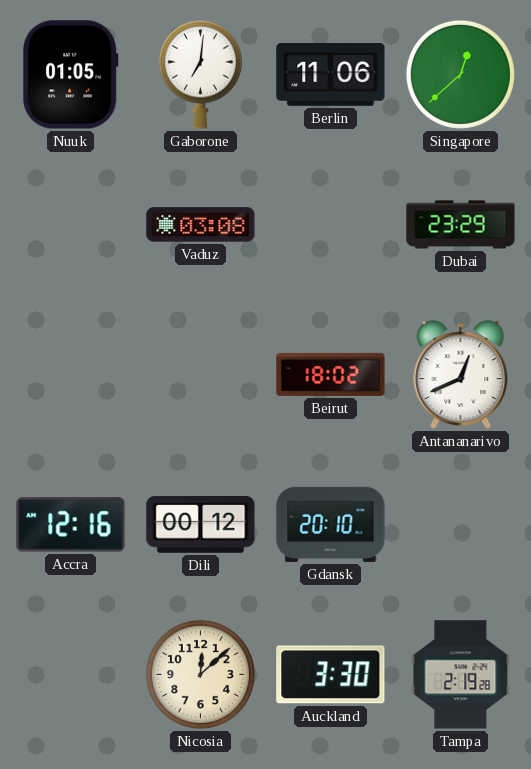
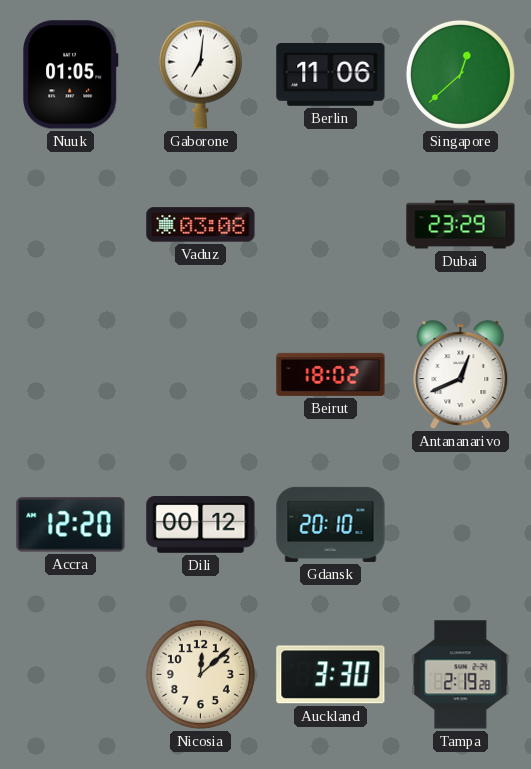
Accra: 12:16 -> 12:20 (71, 525)
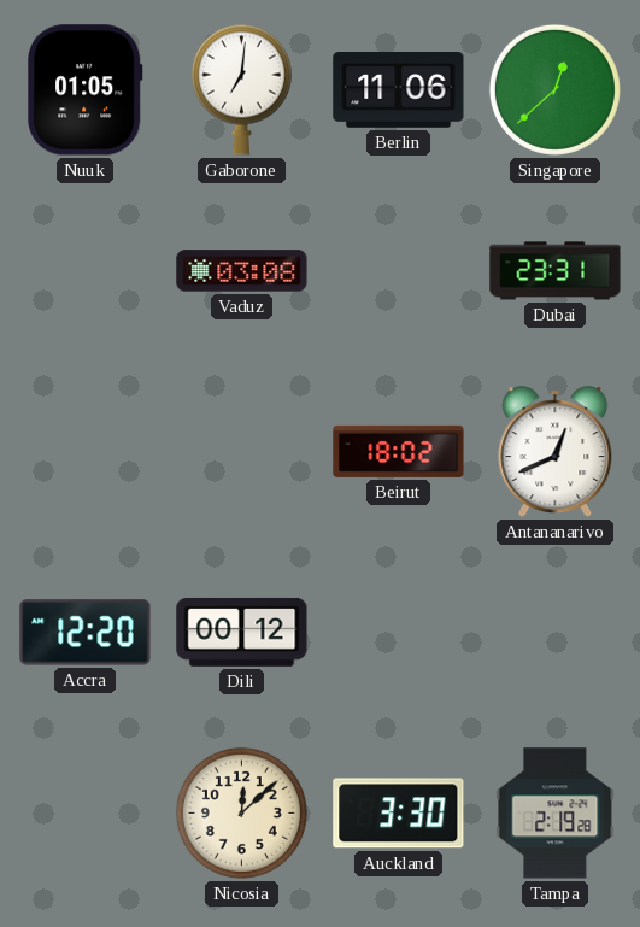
Dubai: 23:29 -> 23:31 (556, 271)
Gdansk: 20:10 -> none (331, 524)
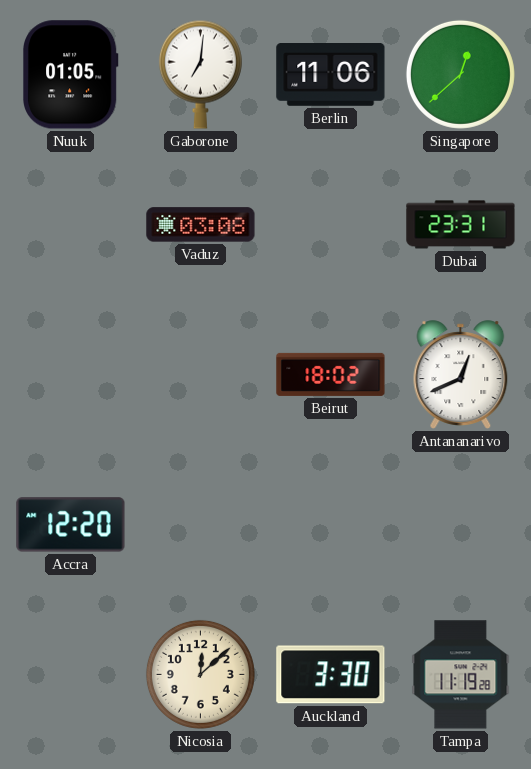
Dili: 00:12 -> none (242, 632)
Tampa: 2:19 -> 11:19 (461, 675)
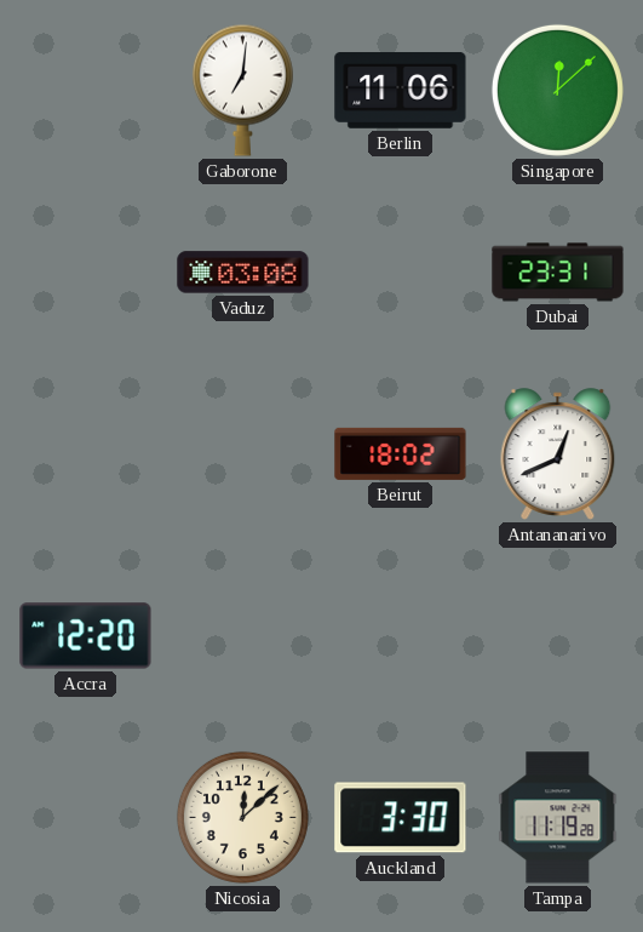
Nuuk: 01:05 -> none (71, 75)
Singapore: 12:38 -> 12:08 (557, 90)
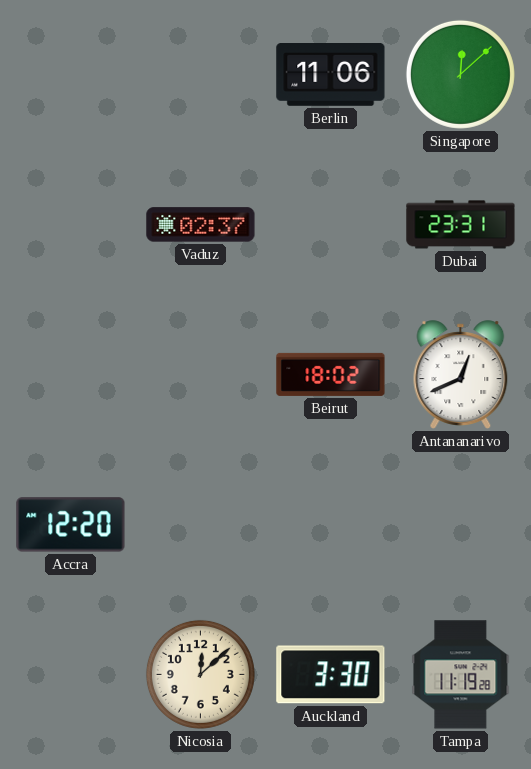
Gaborone: 7:01 -> none (242, 90)
Vaduz: 03:08 -> 02:37 (201, 225)
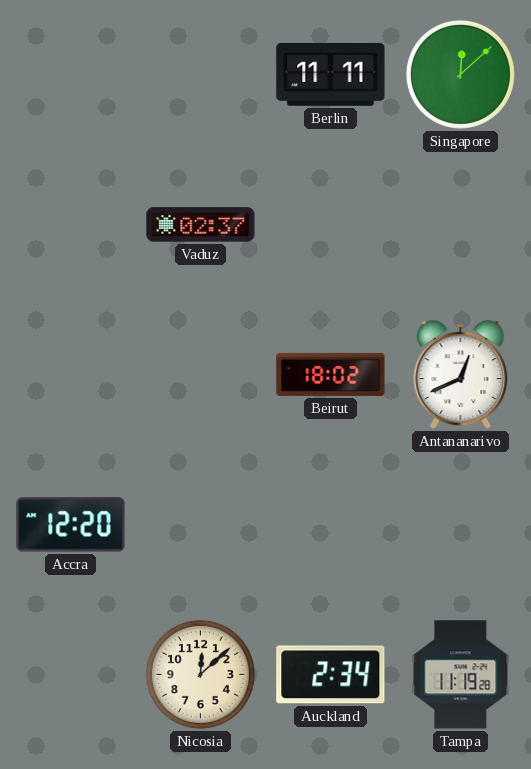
Berlin: 11:06 -> 11:11 (331, 75)
Dubai: 23:31 -> none (461, 225)
Auckland: 3:30 -> 2:34 (331, 675)
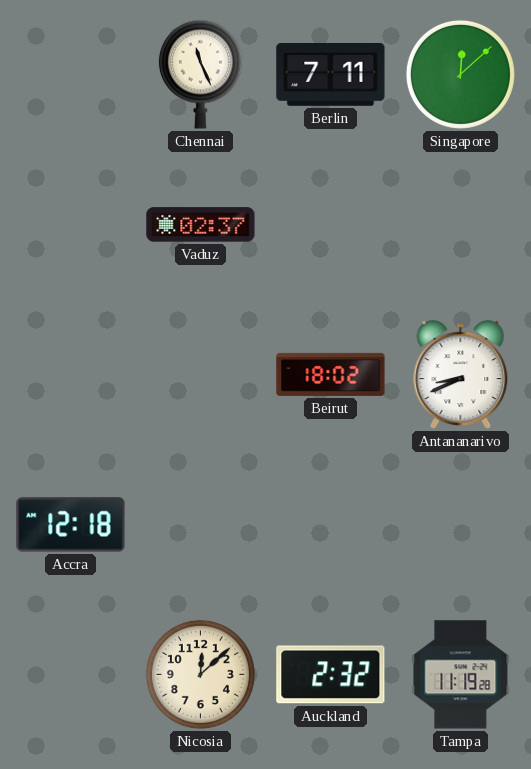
Chennai: none -> 11:26 (200, 74)
Berlin: 11:11 -> 7:11 (331, 75)
Antananarivo: 12:41 -> 8:41 (461, 375)
Accra: 12:20 -> 12:18 (71, 525)
Auckland: 2:34 -> 2:32 (331, 675)
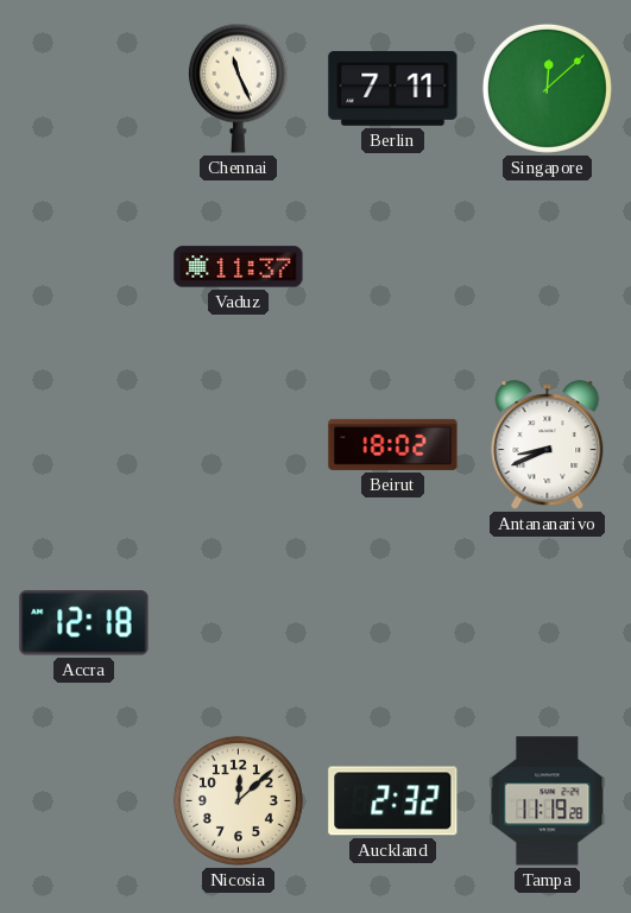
Vaduz: 02:37 -> 11:37 (239, 267)
